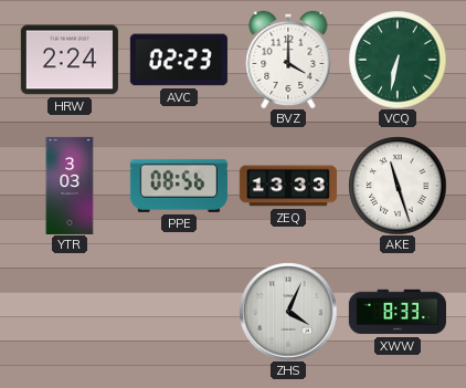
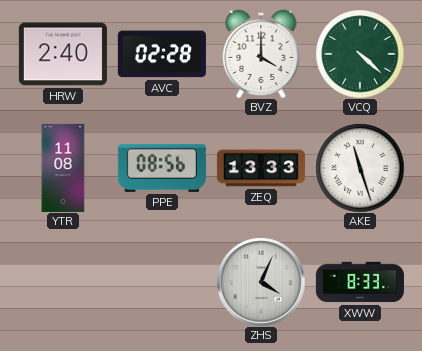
HRW: 2:24 -> 2:40 (63, 54)
AVC: 02:23 -> 02:28 (162, 54)
VCQ: 6:32 -> 4:22 (360, 54)
YTR: 3:03 -> 11:08 (63, 168)
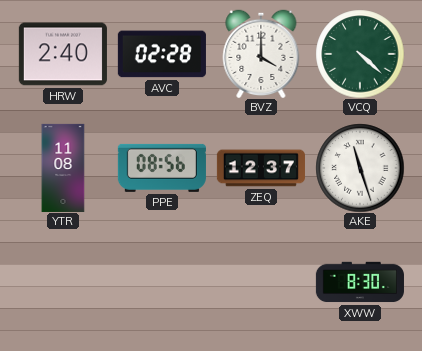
ZEQ: 13:33 -> 12:37 (261, 168)
ZHS: 4:04 -> none (261, 282)
XWW: 8:33 -> 8:30 (360, 282)
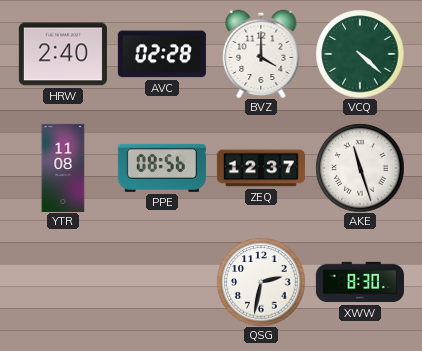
QSG: none -> 2:32 (261, 282)
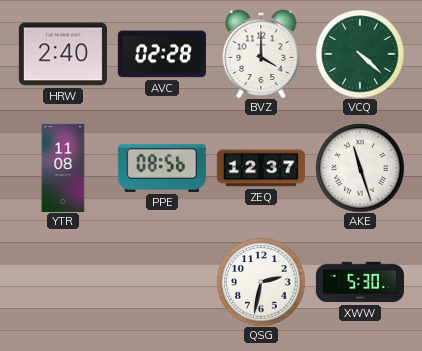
XWW: 8:30 -> 5:30 (360, 282)
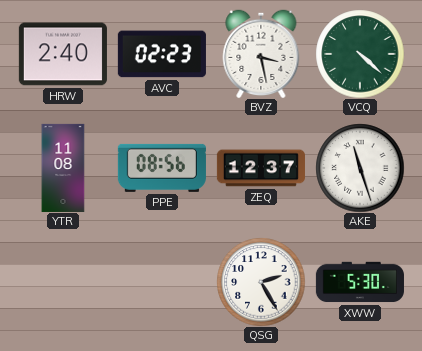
AVC: 02:28 -> 02:23 (162, 54)
BVZ: 4:00 -> 3:28 (261, 54)
QSG: 2:32 -> 2:25 (261, 282)
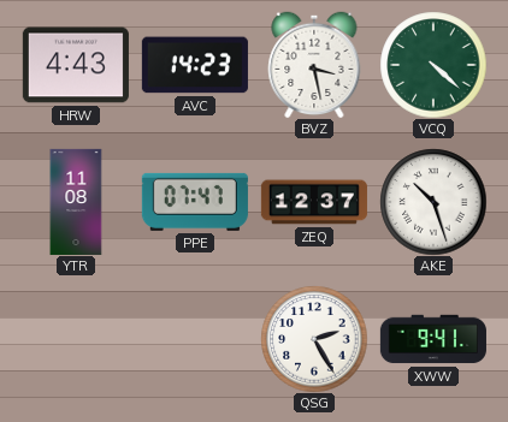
HRW: 2:40 -> 4:43 (76, 65)
AVC: 02:23 -> 14:23 (195, 65)
PPE: 08:56 -> 07:47 (195, 202)
AKE: 11:27 -> 10:27 (433, 202)
XWW: 5:30 -> 9:41 (433, 339)
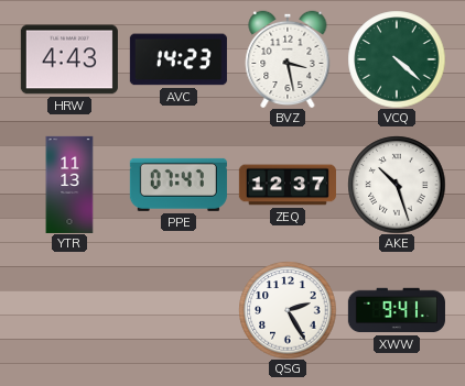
YTR: 11:08 -> 11:13 (69, 185)
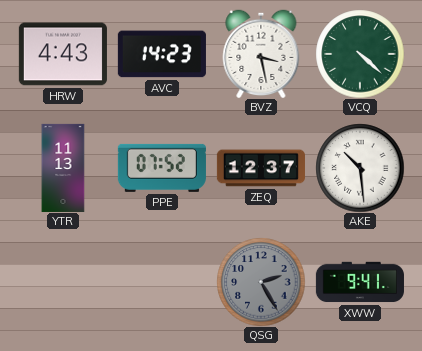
PPE: 07:47 -> 07:52 (162, 168)
AKE: 10:27 -> 10:29 (360, 168)
QSG dial: white -> grey (261, 282)
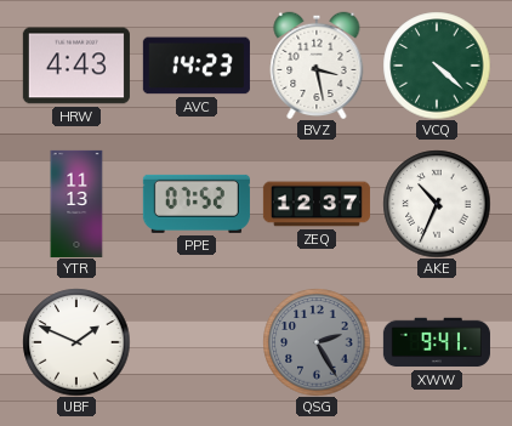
AKE: 10:29 -> 10:34 (437, 204)
UBF: none -> 1:49 (76, 342)
